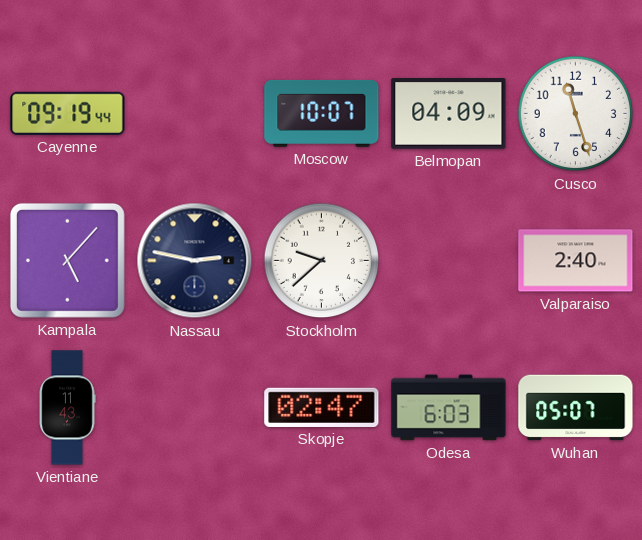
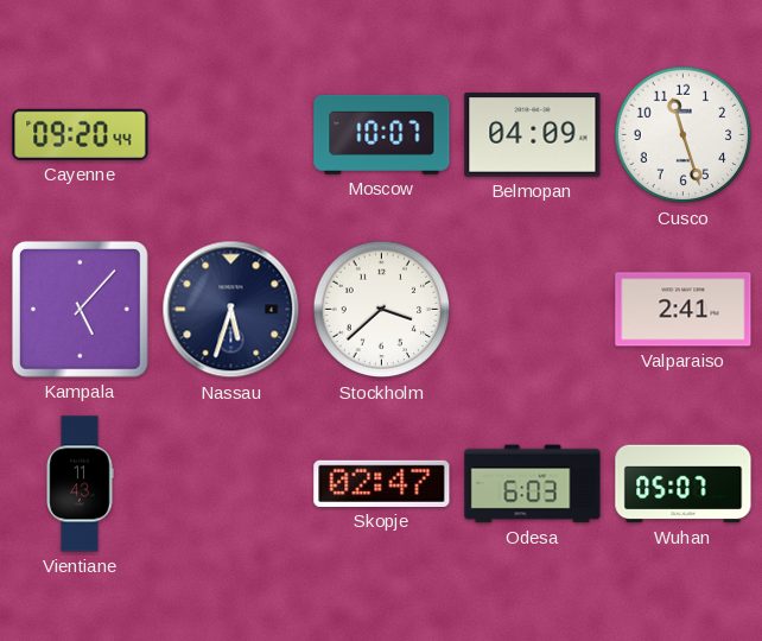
Cayenne: 09:19 -> 09:20 (81, 134)
Nassau: 2:47 -> 5:33 (231, 310)
Stockholm: 9:38 -> 3:38 (382, 310)
Valparaiso: 2:40 -> 2:41 (684, 310)
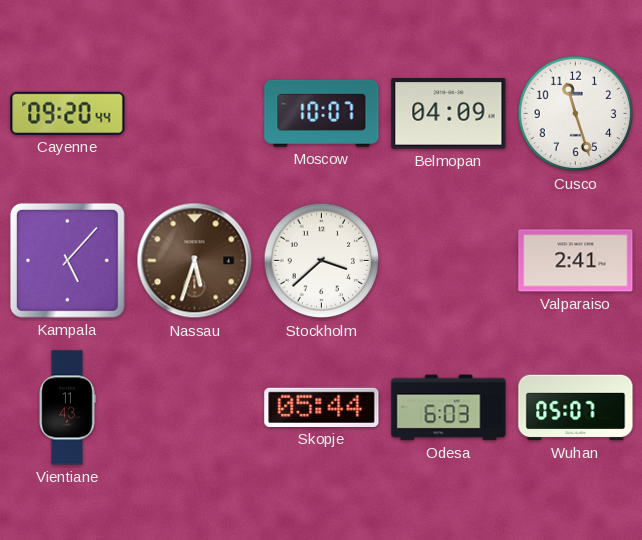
Nassau dial: navy -> brown (195, 261)
Skopje: 02:47 -> 05:44 (322, 407)
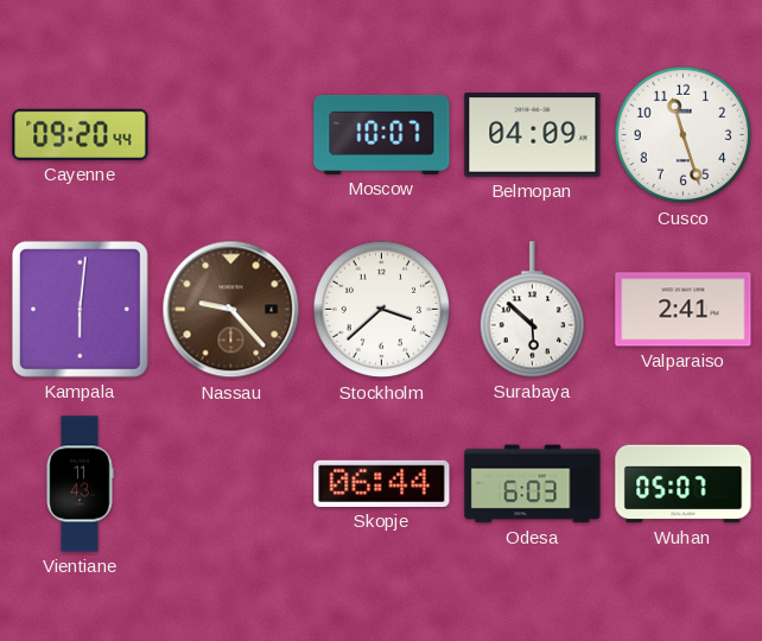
Kampala: 5:07 -> 6:01 (80, 309)
Nassau: 5:33 -> 9:23 (231, 310)
Surabaya: none -> 5:52 (533, 310)
Skopje: 05:44 -> 06:44 (382, 483)
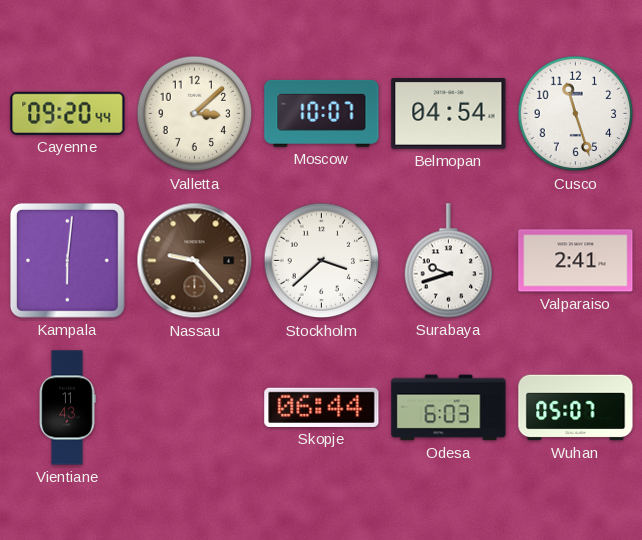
Valletta: none -> 3:08 (195, 114)
Belmopan: 04:09 -> 04:54 (449, 114)
Surabaya: 5:52 -> 9:42 (449, 261)
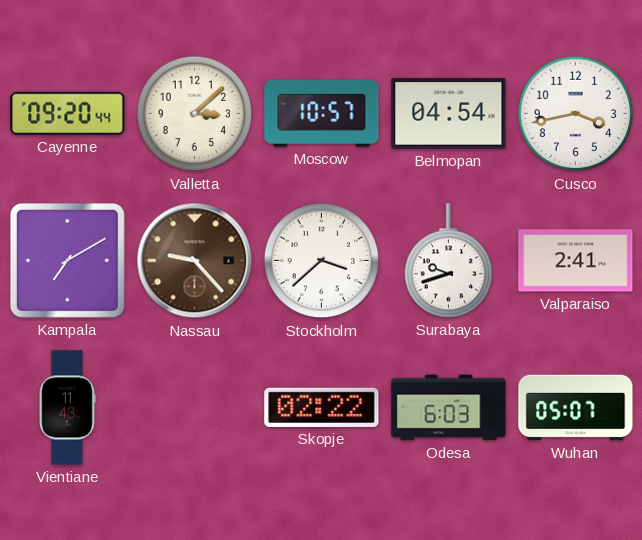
Moscow: 10:07 -> 10:57 (322, 113)
Cusco: 11:27 -> 3:43 (576, 114)
Kampala: 6:01 -> 7:10 (67, 260)
Skopje: 06:44 -> 02:22 (322, 407)
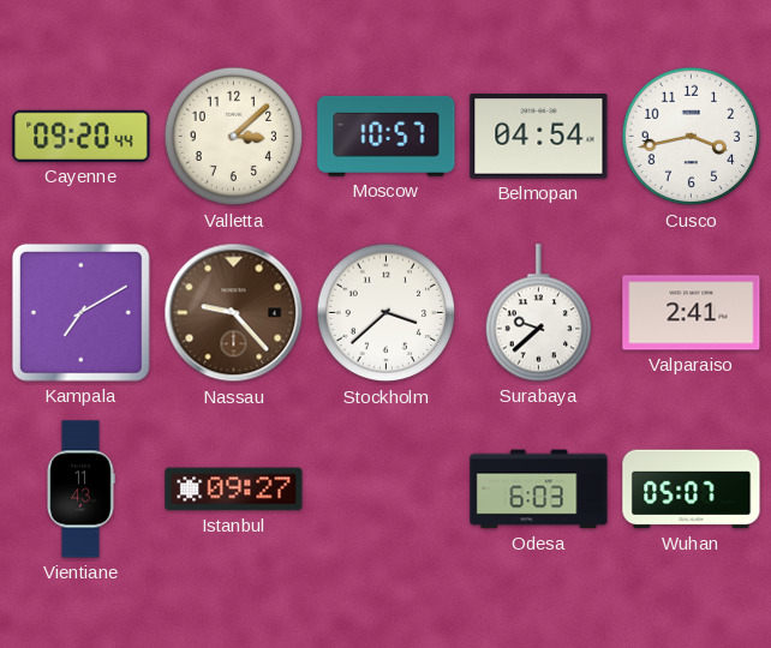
Surabaya: 9:42 -> 9:38 (539, 313)
Istanbul: none -> 09:27 (234, 490)
Skopje: 02:22 -> none (322, 407)
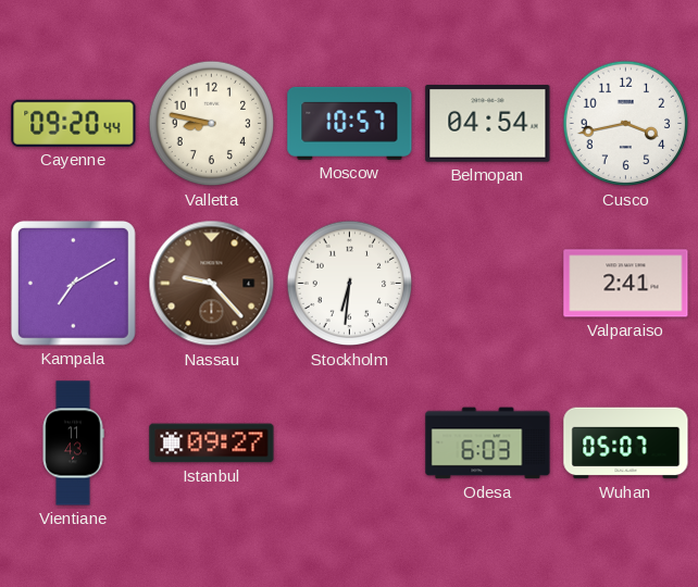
Valletta: 3:08 -> 8:47 (212, 124)
Stockholm: 3:38 -> 6:31 (350, 284)
Surabaya: 9:38 -> none (539, 313)
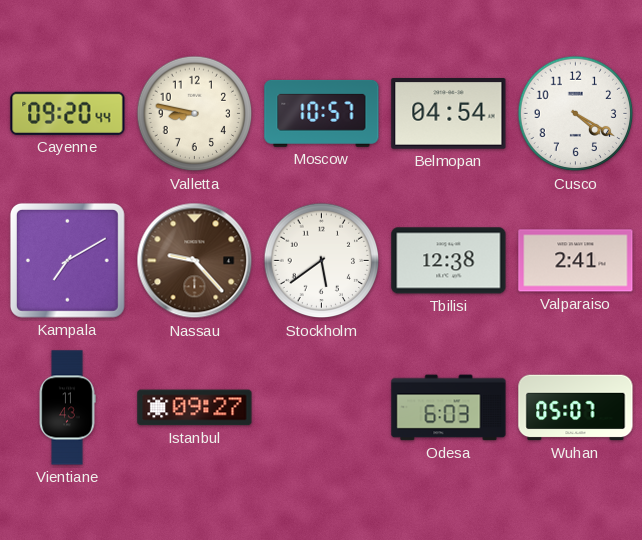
Cusco: 3:43 -> 4:20 (576, 114)
Stockholm: 6:31 -> 5:39 (322, 261)
Tbilisi: none -> 12:38 (449, 261)
